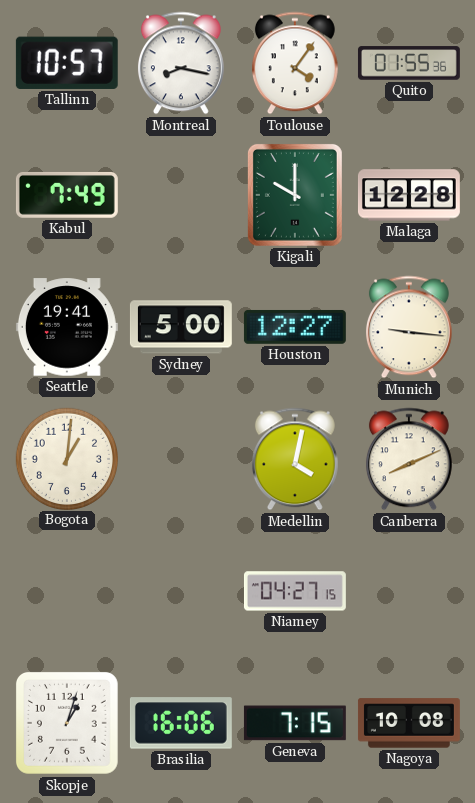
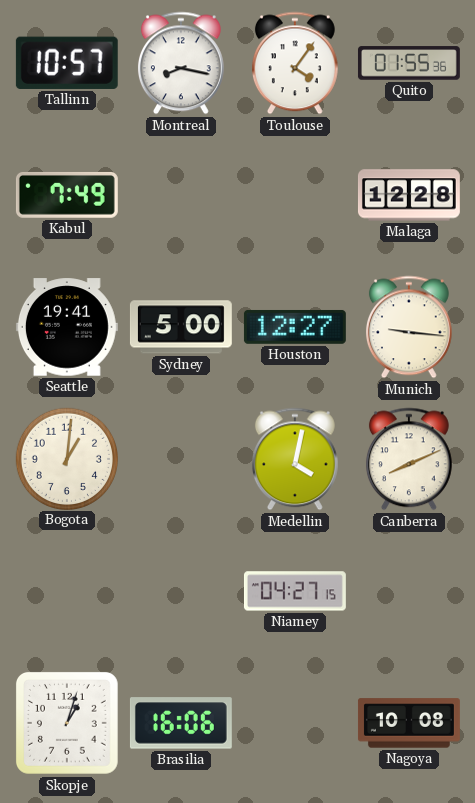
Kigali: 10:00 -> none (295, 195)
Geneva: 7:15 -> none (295, 723)
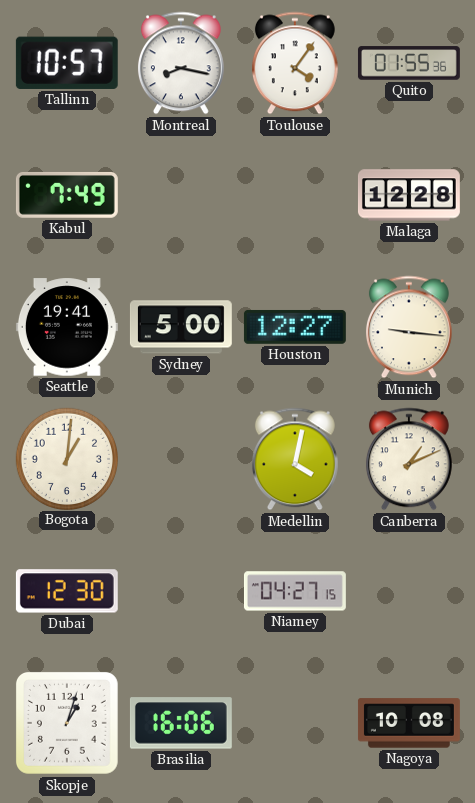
Canberra: 8:11 -> 1:11 (409, 459)
Dubai: none -> 12:30 (67, 591)
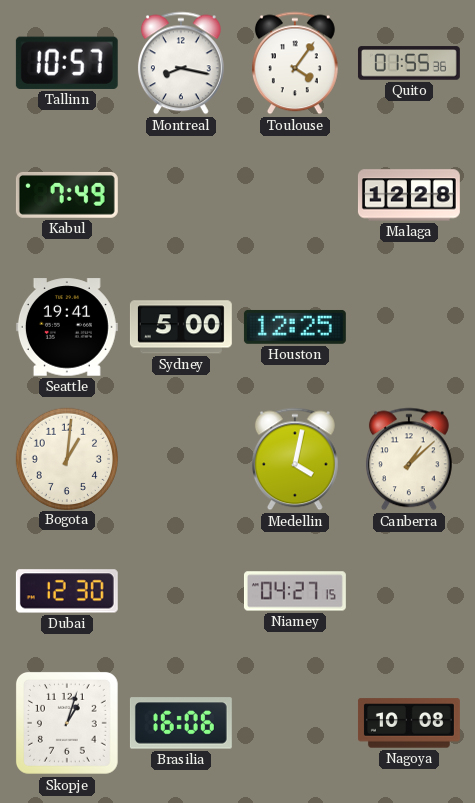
Houston: 12:27 -> 12:25 (295, 327)
Munich: 9:16 -> none (409, 327)
Canberra: 1:11 -> 1:08 (409, 459)
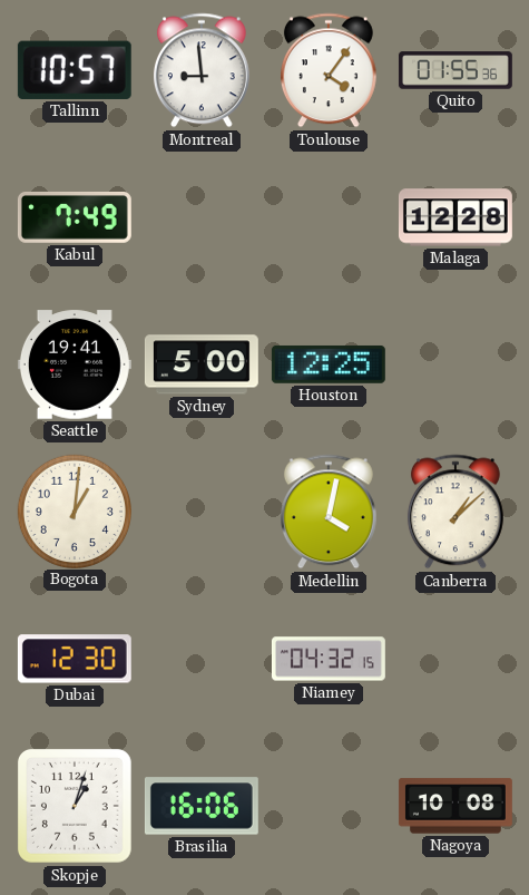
Montreal: 8:17 -> 8:59 (202, 70)
Niamey: 04:27 -> 04:32 (329, 659)
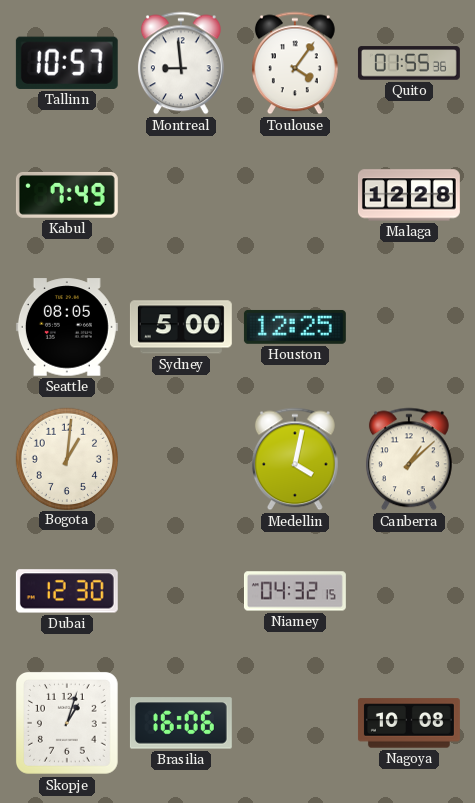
Seattle: 19:41 -> 08:05 (67, 327)
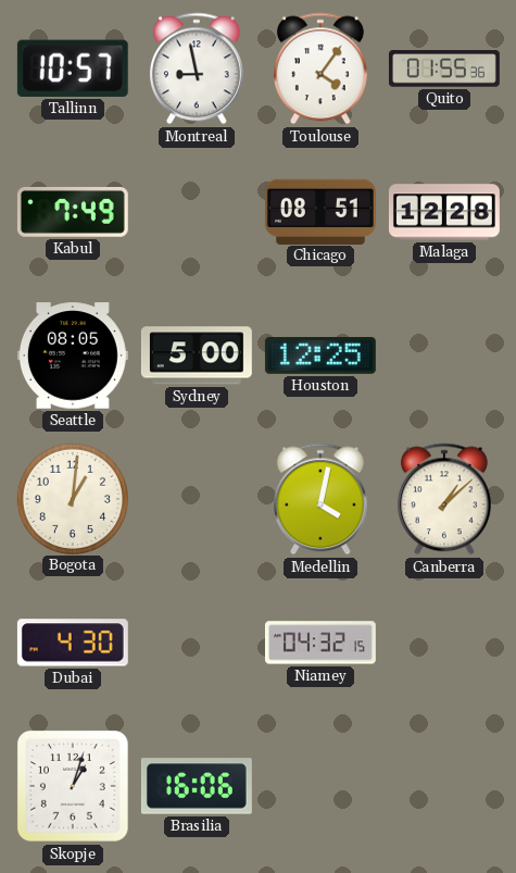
Montreal: 8:59 -> 8:58 (197, 68)
Chicago: none -> 08:51 (320, 211)
Dubai: 12:30 -> 4:30 (73, 643)
Nagoya: 10:08 -> none (409, 723)
